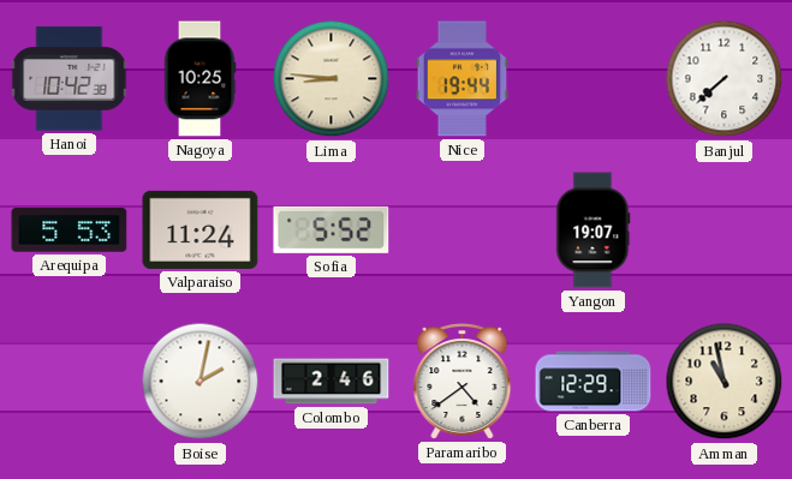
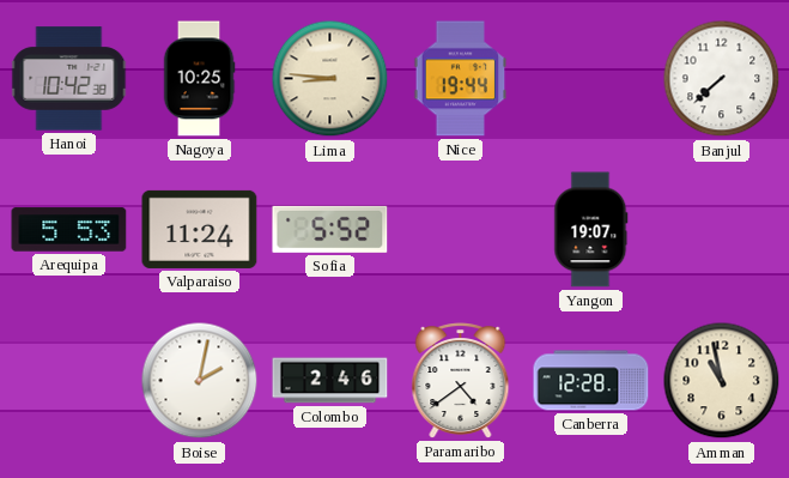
Canberra: 12:29 -> 12:28 (591, 381)
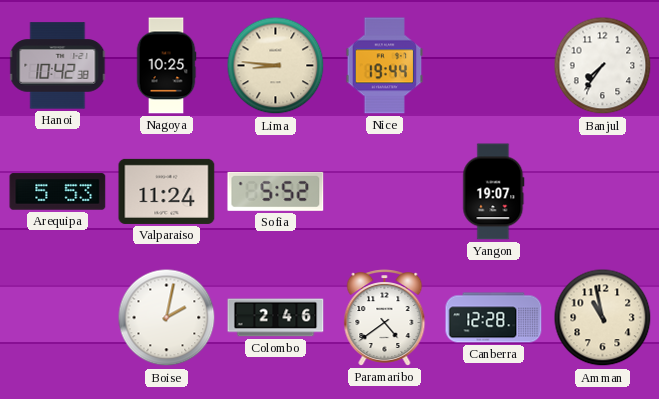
Banjul: 7:38 -> 7:36 (603, 66)
